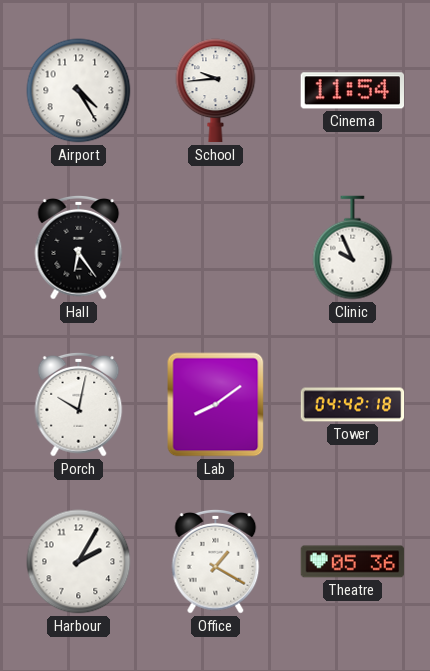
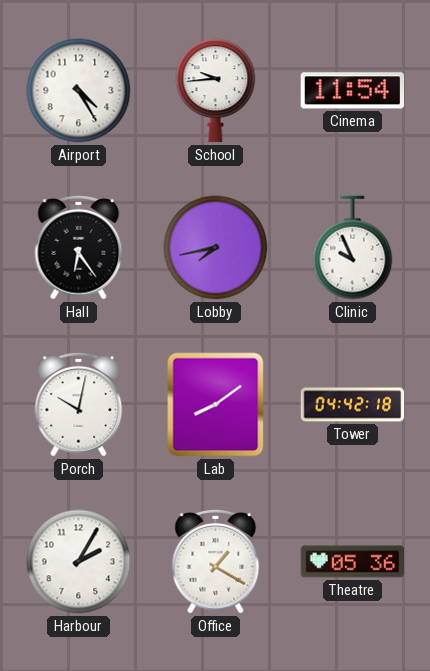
Lobby: none -> 7:43 (216, 248)
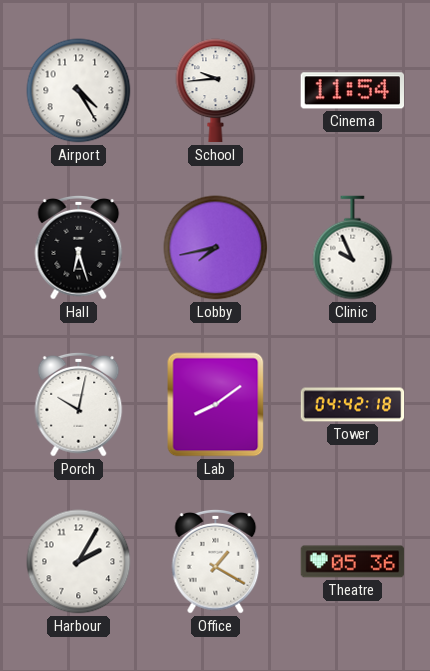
Hall: 6:24 -> 6:27 (79, 247)
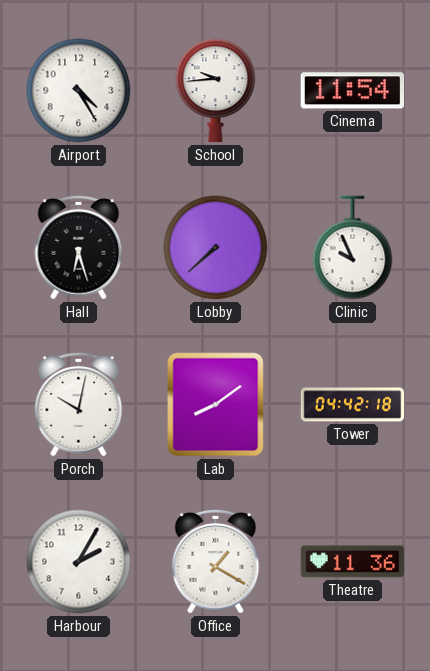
Lobby: 7:43 -> 7:38 (216, 248)
Theatre: 05:36 -> 11:36 (353, 562)
